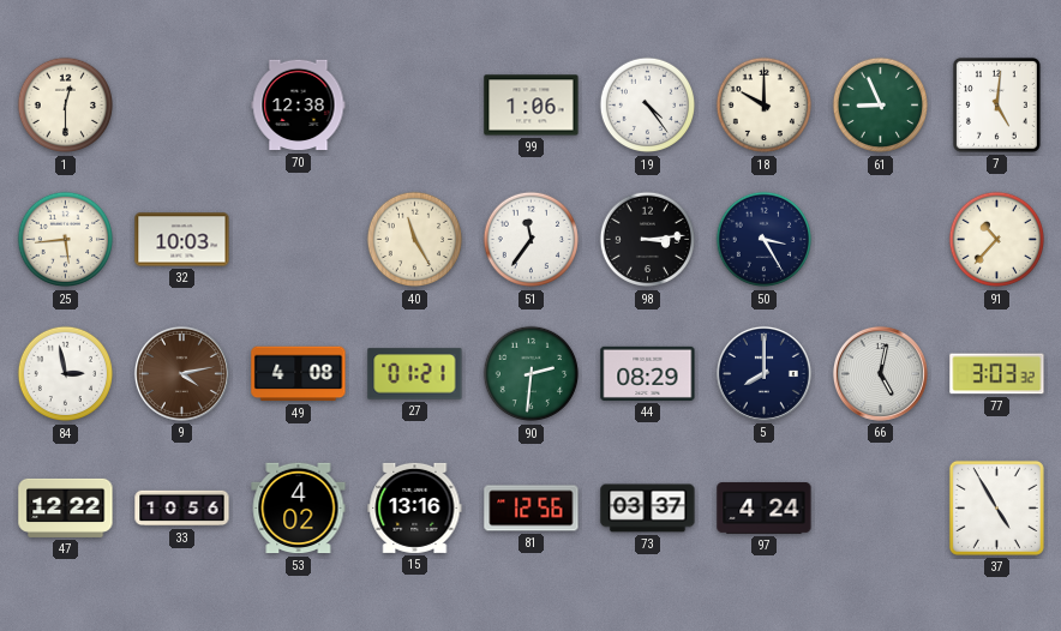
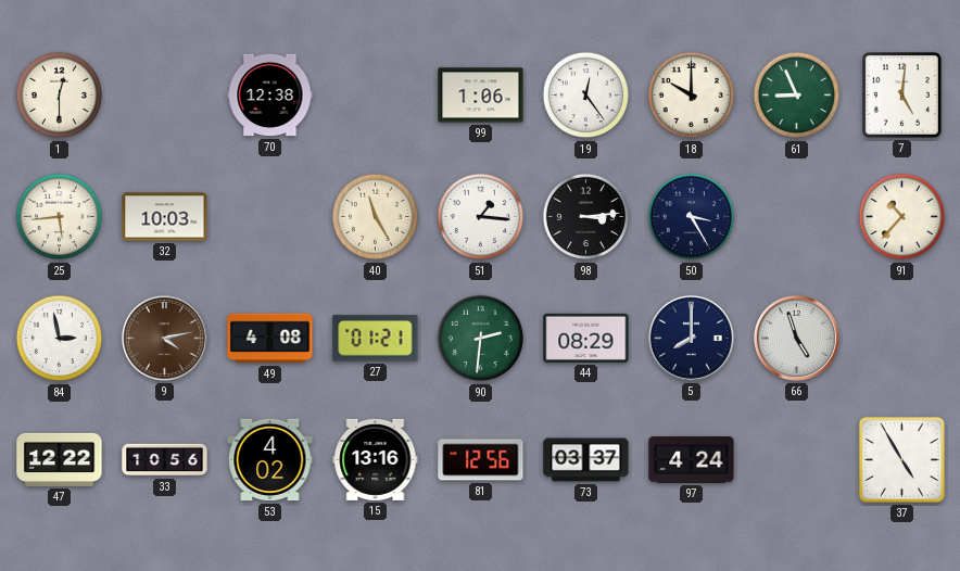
19: 4:24 -> 12:24 (586, 96)
51: 11:36 -> 1:16 (481, 217)
66: 5:02 -> 4:57 (796, 338)
77: 3:03 -> none (997, 374)
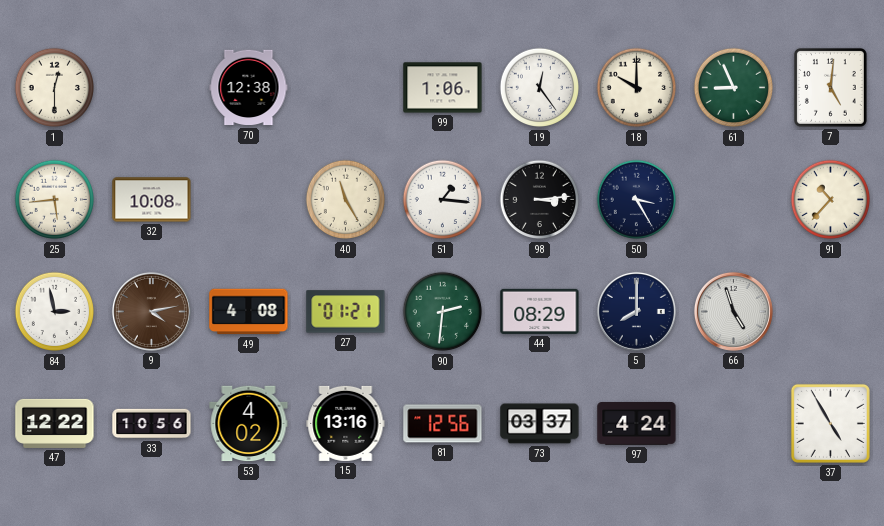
32: 10:03 -> 10:08 (152, 200)
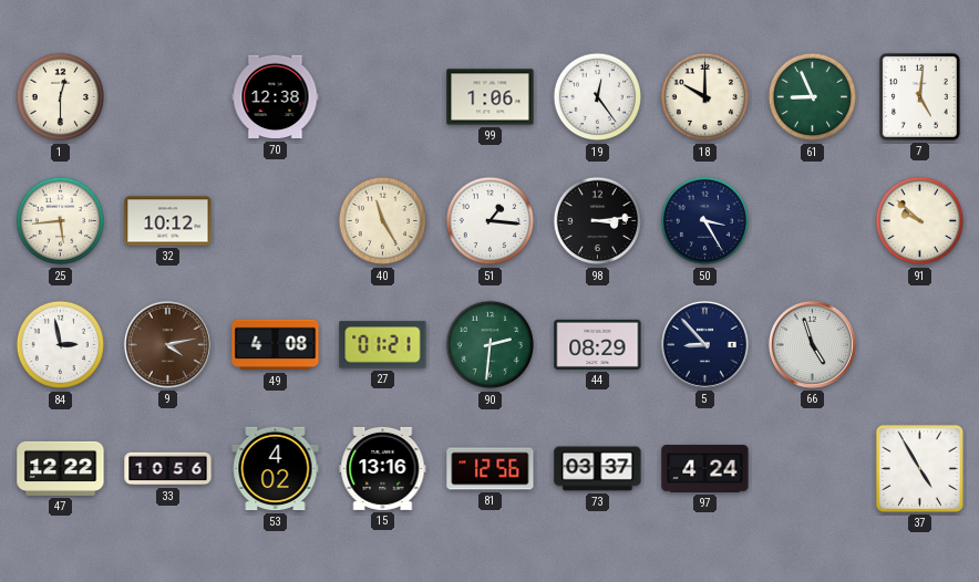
32: 10:08 -> 10:12 (168, 221)
91: 10:37 -> 9:52 (920, 221)
5: 8:00 -> 8:53 (704, 344)
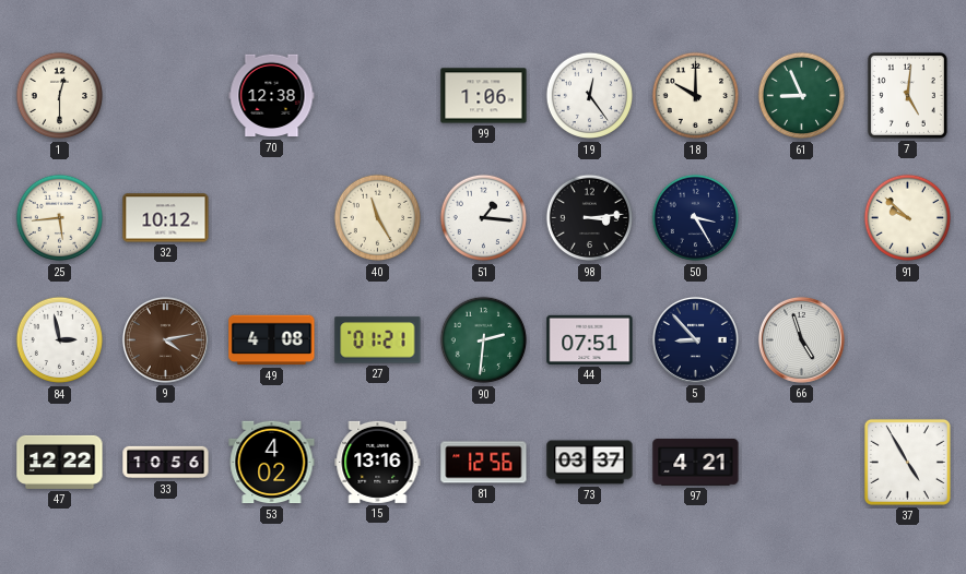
44: 08:29 -> 07:51 (590, 339)
97: 4:24 -> 4:21 (696, 462)
